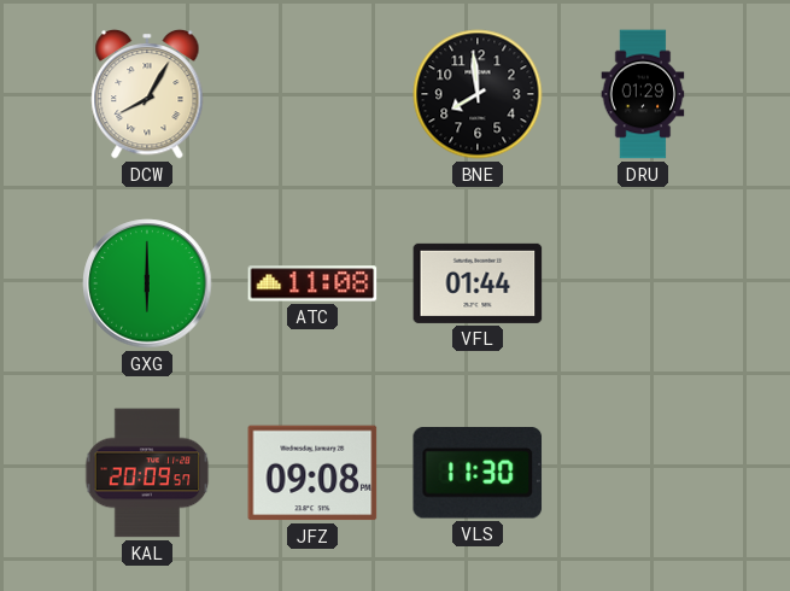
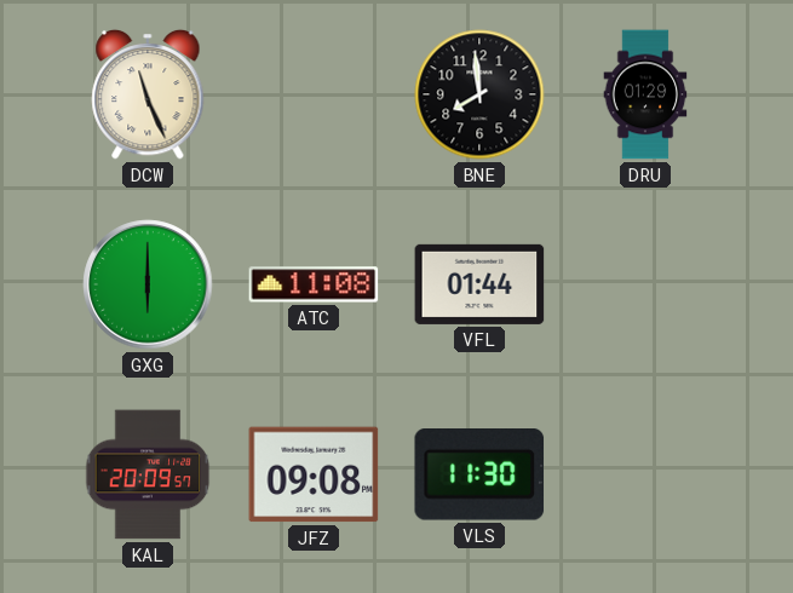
DCW: 8:05 -> 11:26 (148, 94)
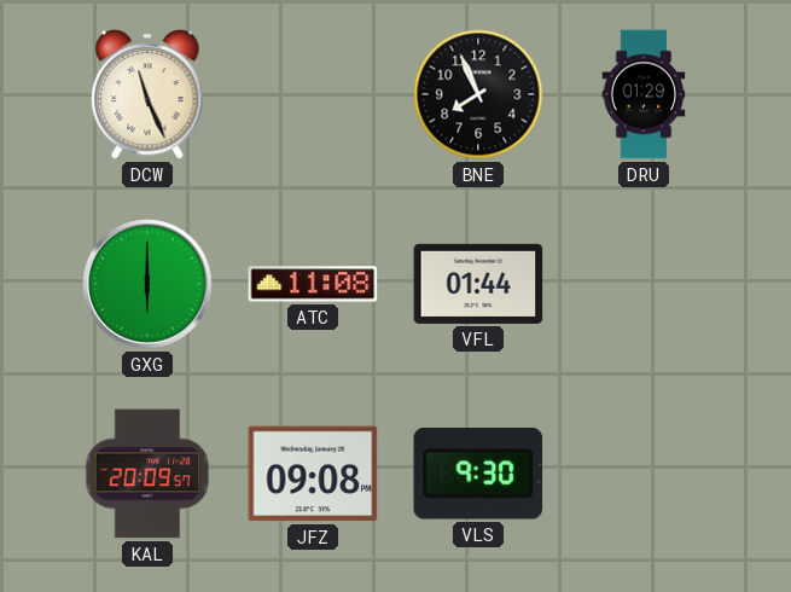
BNE: 7:59 -> 7:56 (478, 94)
VLS: 11:30 -> 9:30 (478, 474)
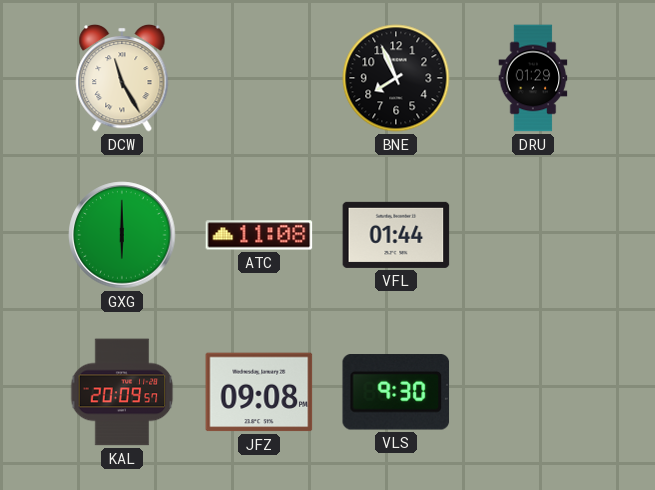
DCW: 11:26 -> 11:25 (122, 78)
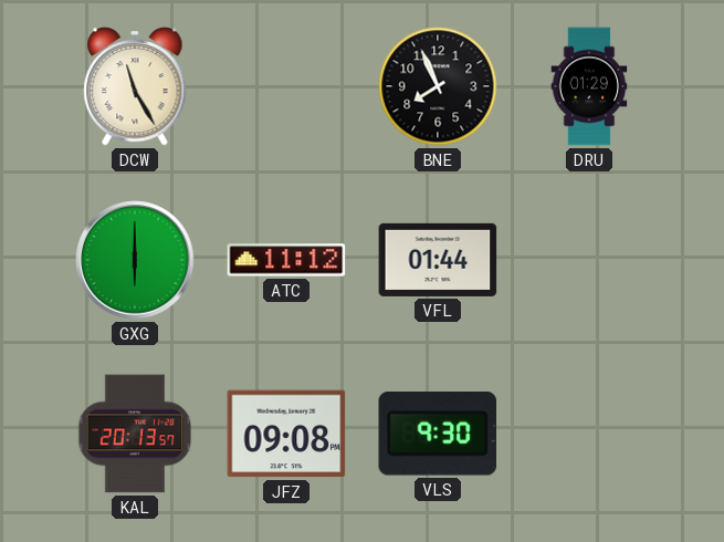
ATC: 11:08 -> 11:12 (286, 260)
KAL: 20:09 -> 20:13 (135, 434)
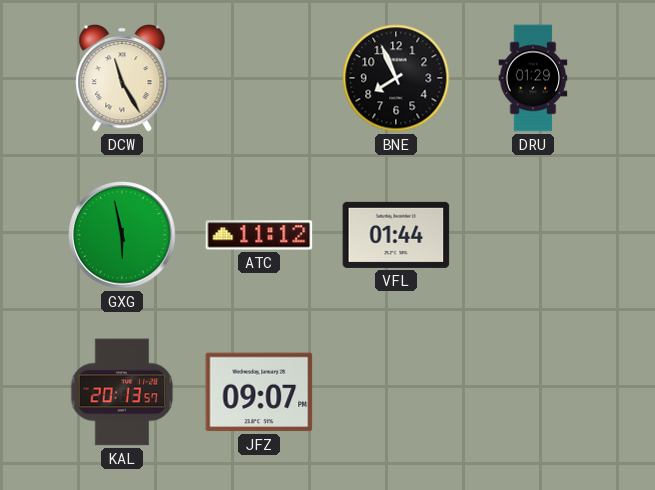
GXG: 6:00 -> 5:58 (122, 235)
JFZ: 09:08 -> 09:07 (259, 392)
VLS: 9:30 -> none (438, 434)
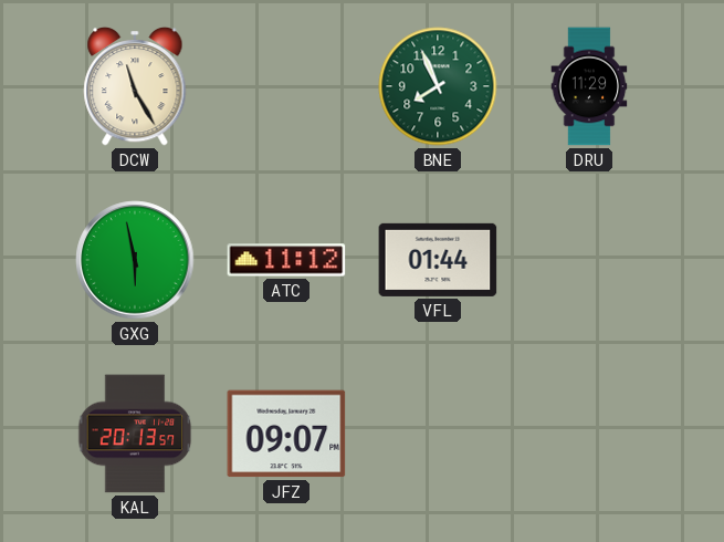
BNE dial: black -> green (438, 86)
DRU: 01:29 -> 11:29 (589, 86)
